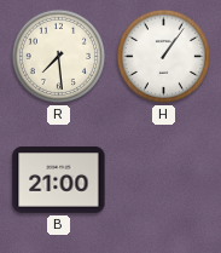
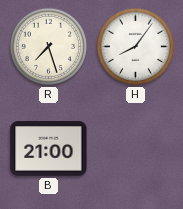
R: 7:29 -> 7:27 (48, 46)
H: 1:06 -> 8:06 (135, 46)
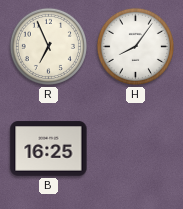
R: 7:27 -> 6:56 (48, 46)
B: 21:00 -> 16:25 (49, 149)
